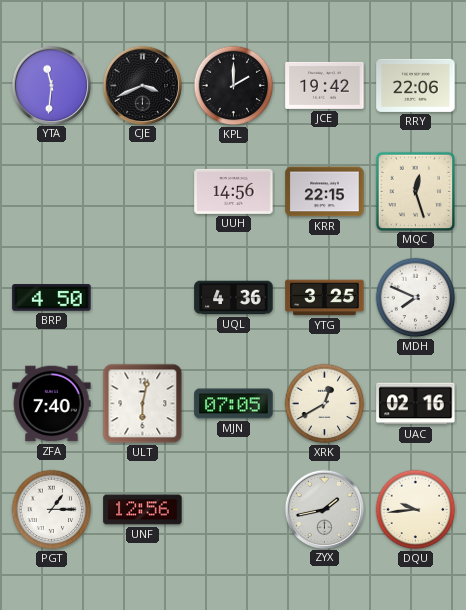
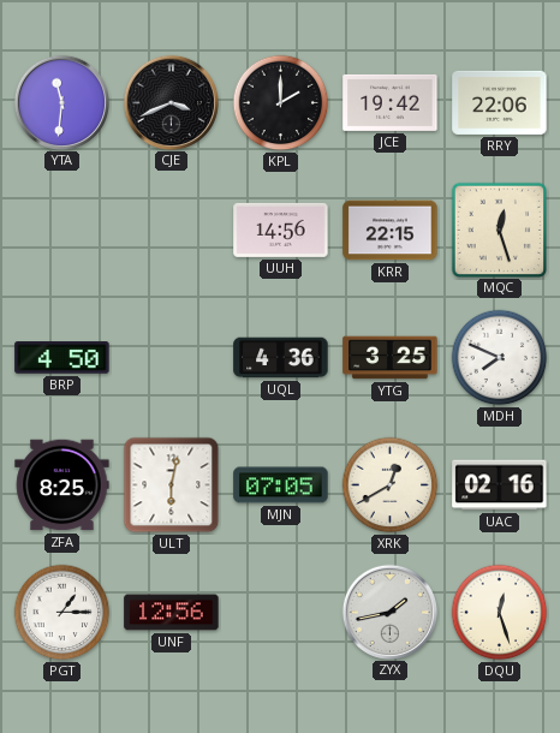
ZFA: 7:40 -> 8:25 (62, 485)
DQU: 9:44 -> 12:27 (500, 613)
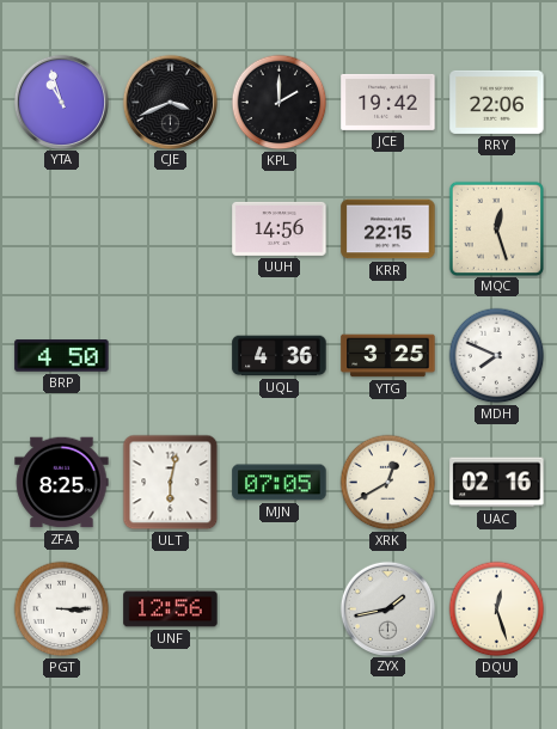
YTA: 11:31 -> 10:57 (61, 102)
PGT: 1:15 -> 3:15 (62, 609)
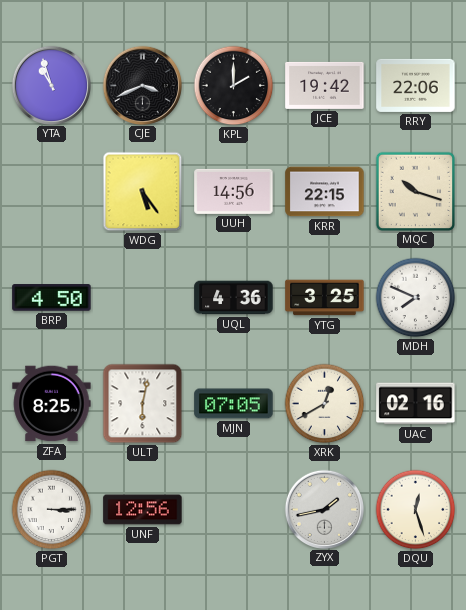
WDG: none -> 5:24 (143, 192)
MQC: 12:27 -> 10:18 (415, 191)
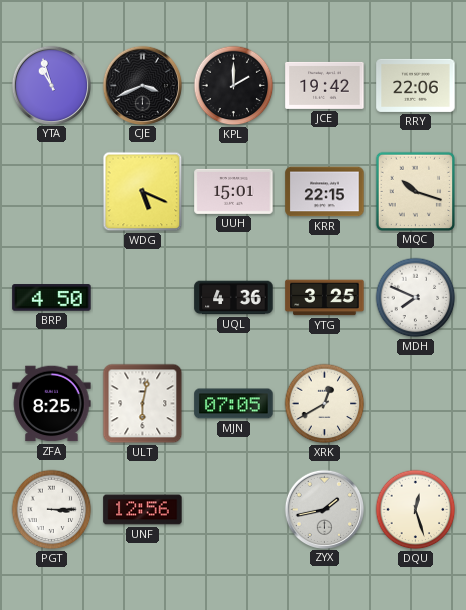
WDG: 5:24 -> 5:19 (143, 192)
UUH: 14:56 -> 15:01 (234, 191)
UAC: 02:16 -> none (416, 404)
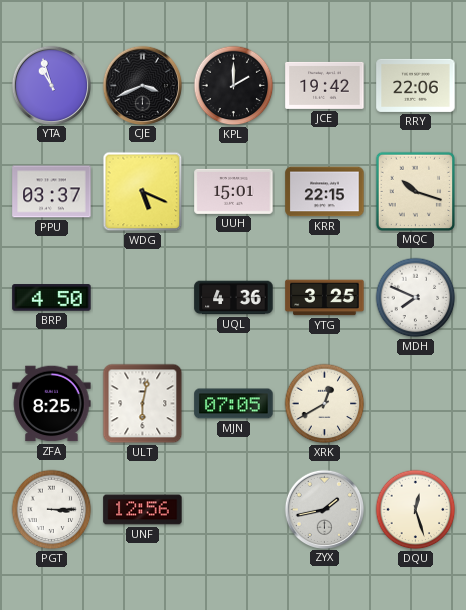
PPU: none -> 03:37 (52, 192)
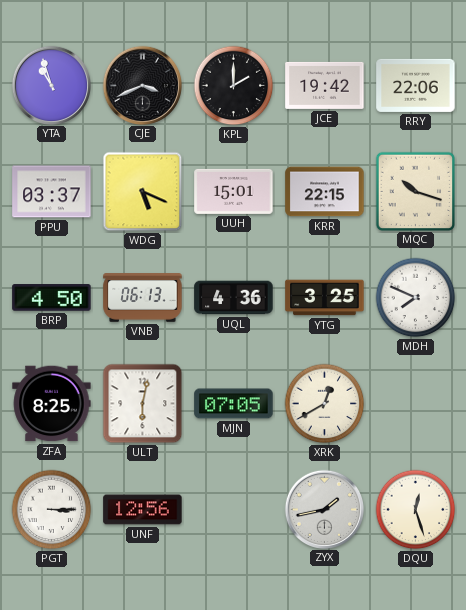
VNB: none -> 06:13 (143, 298)
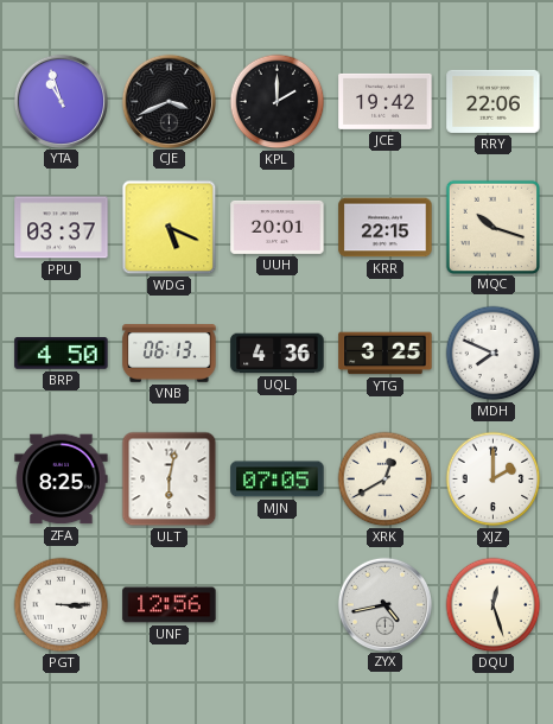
UUH: 15:01 -> 20:01 (278, 227)
XJZ: none -> 2:00 (494, 480)
ZYX: 1:43 -> 4:43 (384, 604)
